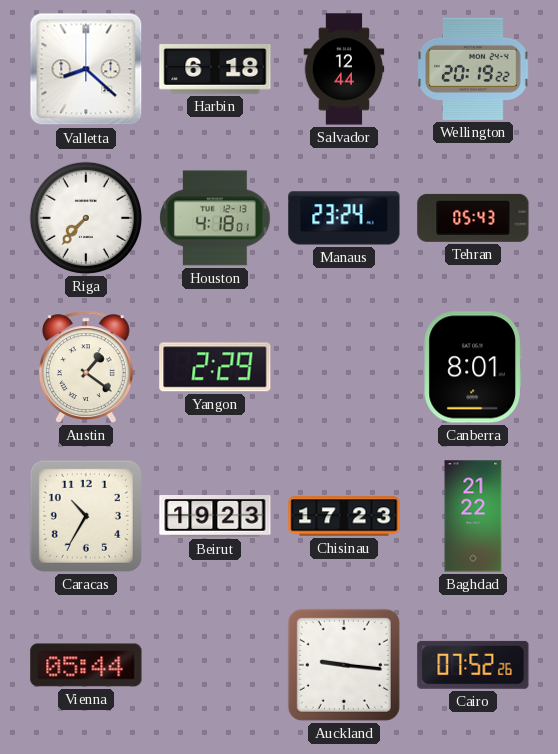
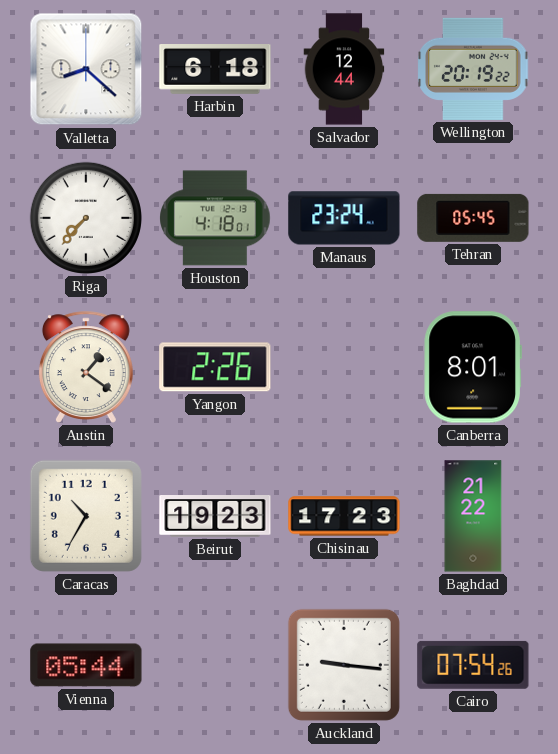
Tehran: 05:43 -> 05:45 (473, 218)
Yangon: 2:29 -> 2:26 (215, 367)
Cairo: 07:52 -> 07:54 (473, 665)
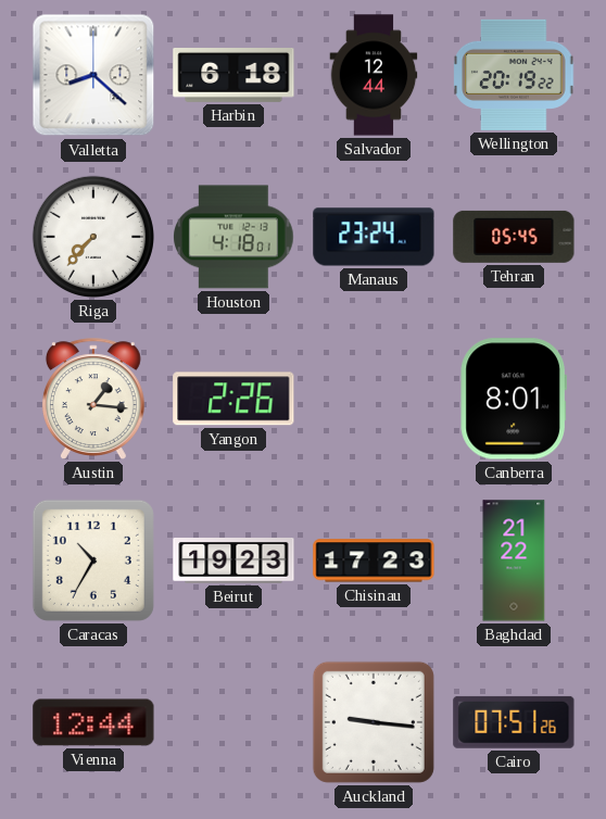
Austin: 1:21 -> 1:16 (93, 399)
Vienna: 05:44 -> 12:44 (93, 722)
Cairo: 07:54 -> 07:51 (514, 722)
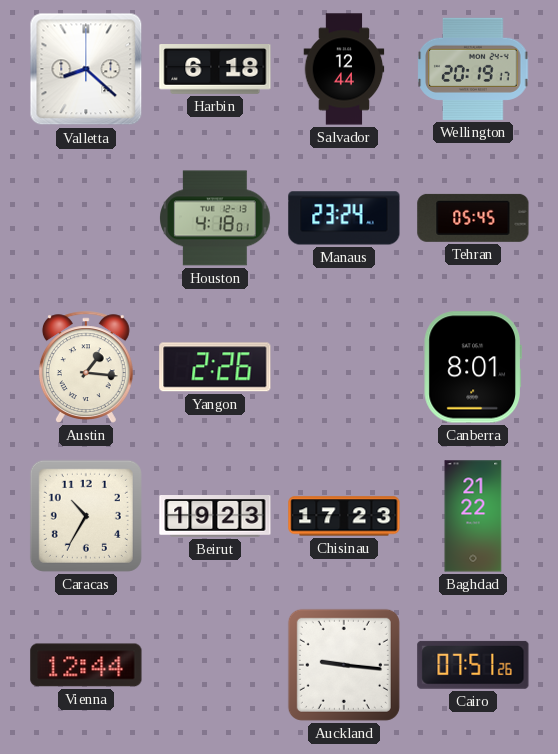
Wellington: 20:19:22 -> 20:19:17 (473, 69)
Riga: 7:37 -> none (93, 237)
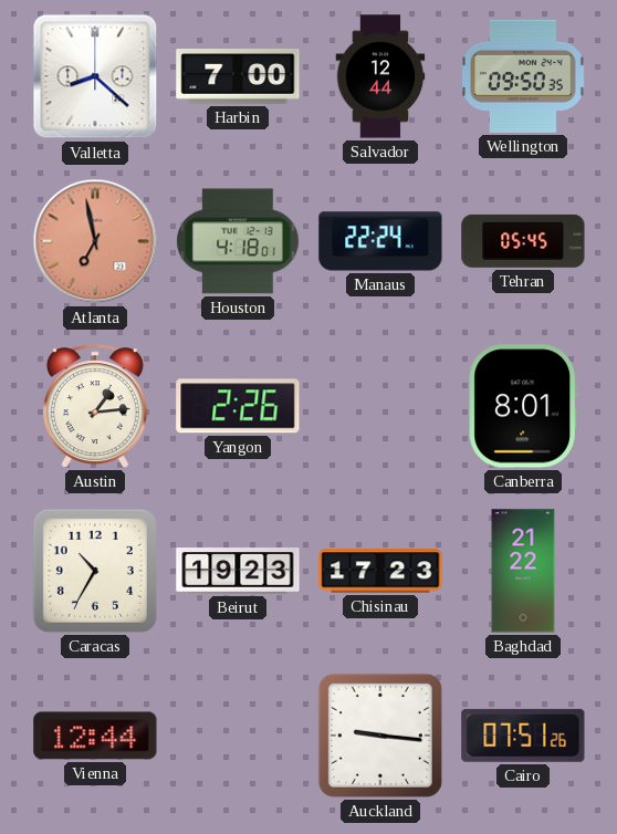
Harbin: 6:18 -> 7:00 (238, 77)
Wellington: 20:19 -> 09:50 (523, 76)
Atlanta: none -> 6:58 (95, 241)
Manaus: 23:24 -> 22:24 (380, 241)
Austin: 1:16 -> 1:14 (95, 406)
